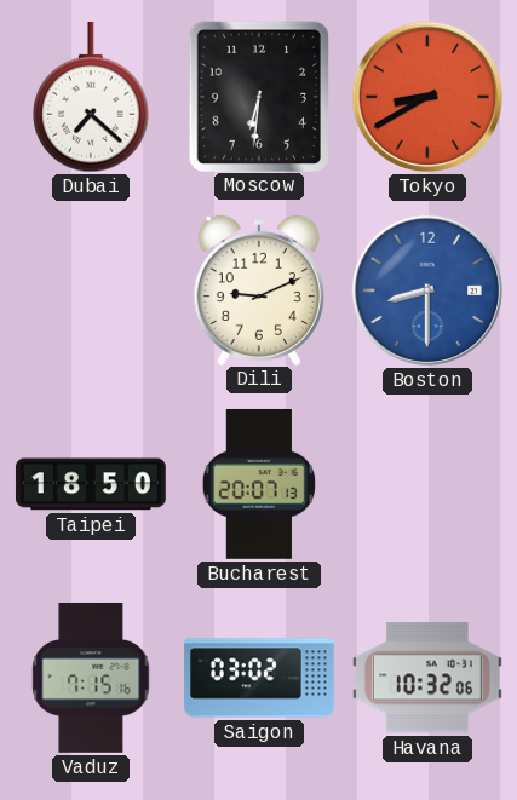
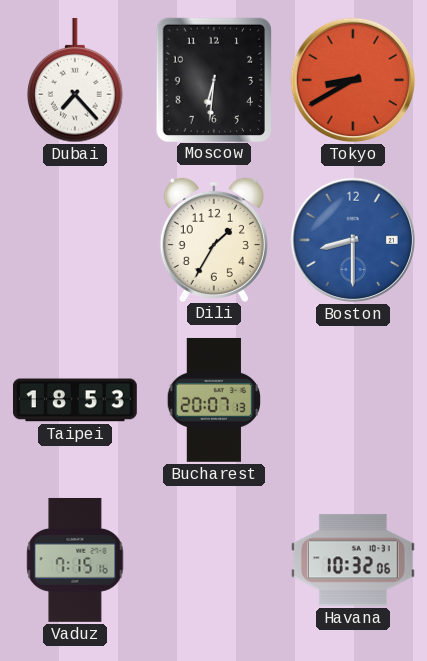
Dubai: 7:22 -> 7:23 (75, 80)
Dili: 9:11 -> 1:35 (214, 239)
Taipei: 18:50 -> 18:53 (75, 400)
Saigon: 03:02 -> none (259, 678)
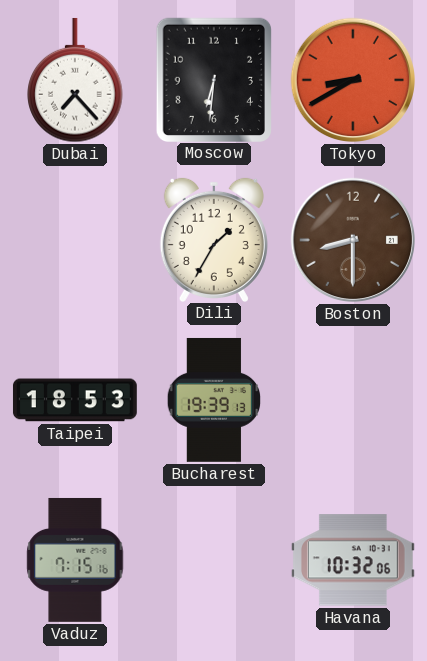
Boston dial: blue -> brown (353, 240)
Bucharest: 20:07 -> 19:39 (213, 400)
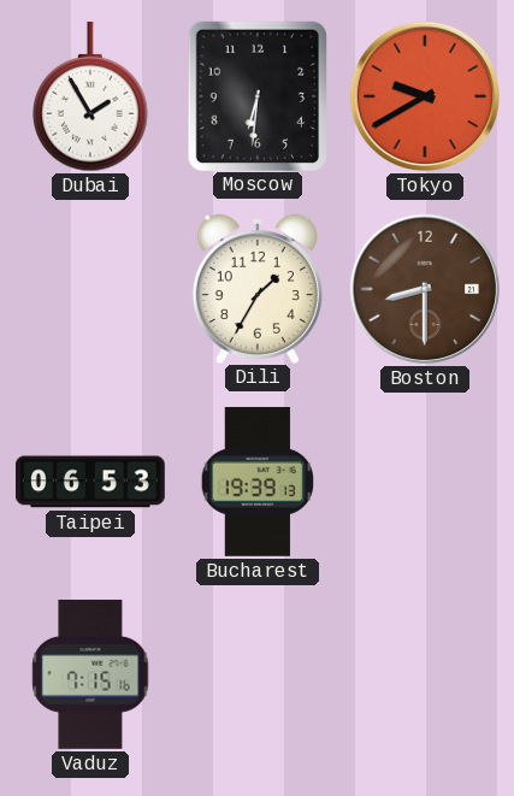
Dubai: 7:23 -> 1:55 (90, 96)
Tokyo: 8:40 -> 9:40 (425, 96)
Taipei: 18:53 -> 06:53 (90, 482)
Havana: 10:32 -> none (353, 560)
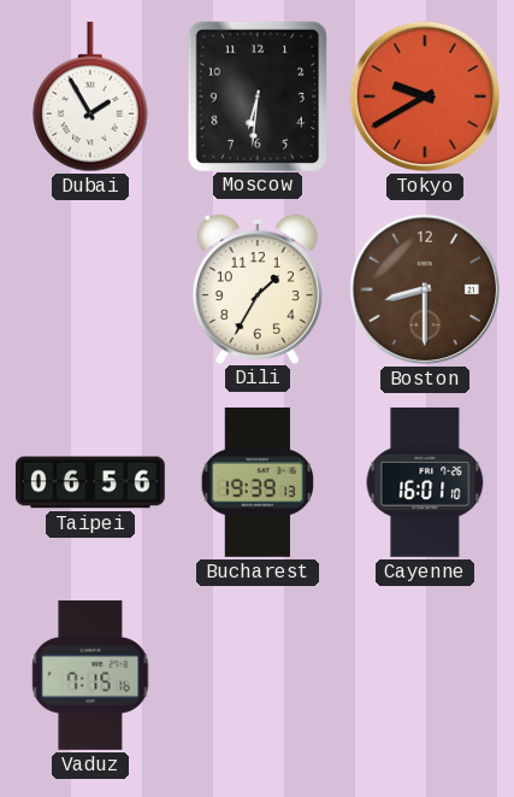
Taipei: 06:53 -> 06:56 (90, 482)
Cayenne: none -> 16:01 (425, 482)
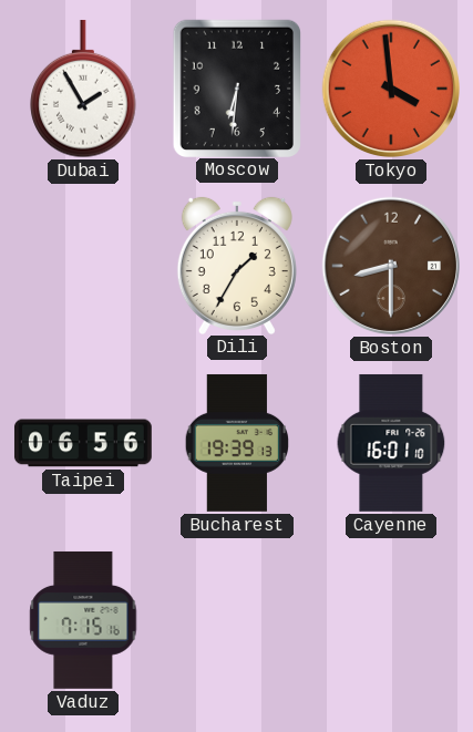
Tokyo: 9:40 -> 3:59 (391, 89)
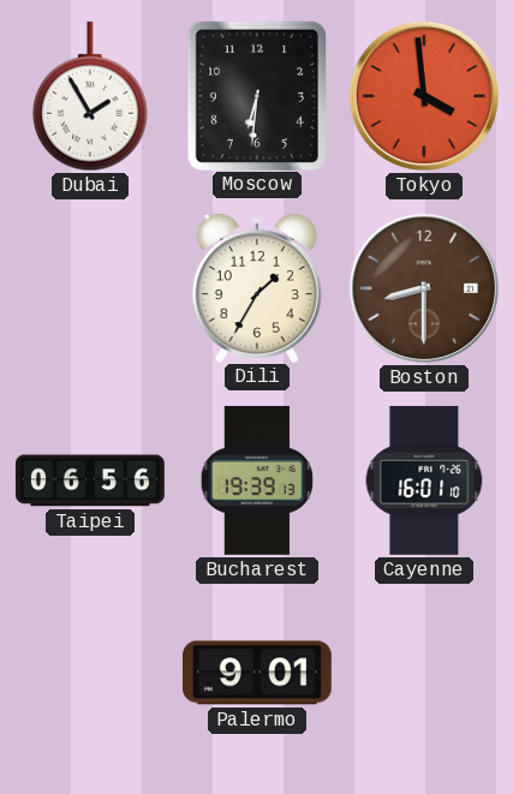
Vaduz: 7:15 -> none (83, 620)
Palermo: none -> 9:01 (257, 673)
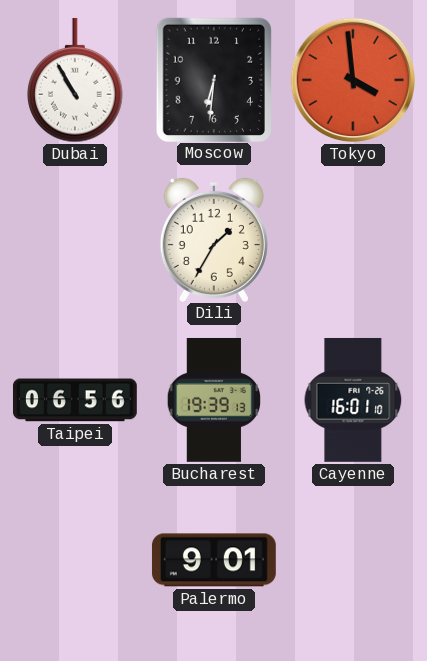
Dubai: 1:55 -> 10:55 (75, 80)
Boston: 8:30 -> none (424, 288)
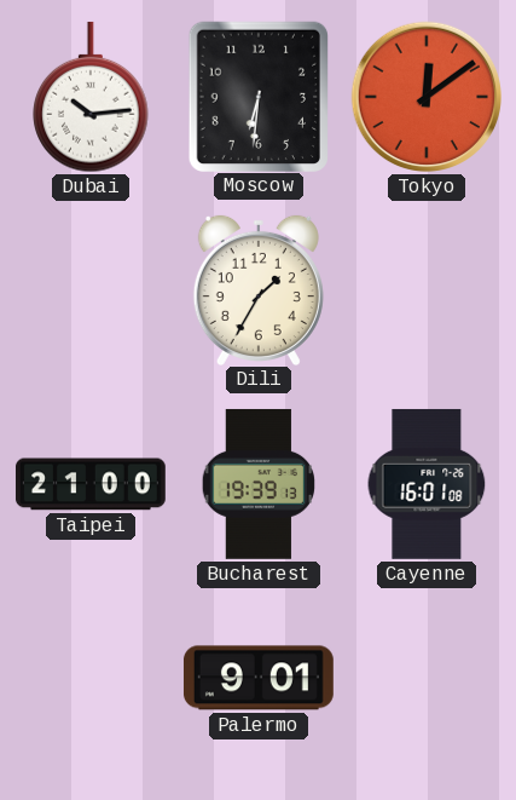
Dubai: 10:55 -> 10:14 (91, 97)
Tokyo: 3:59 -> 12:09 (427, 97)
Taipei: 06:56 -> 21:00 (91, 484)
Cayenne: 16:01:10 -> 16:01:08 (427, 484)
